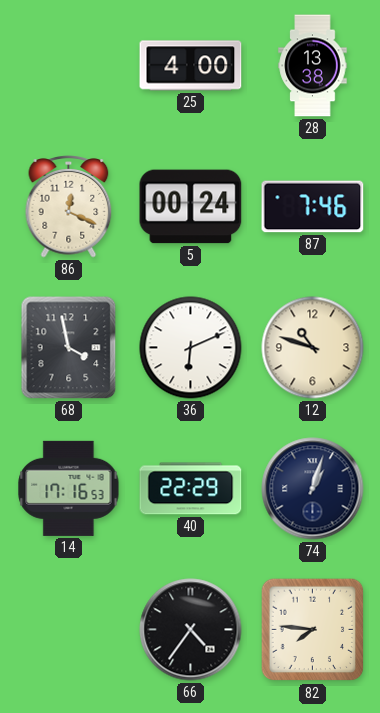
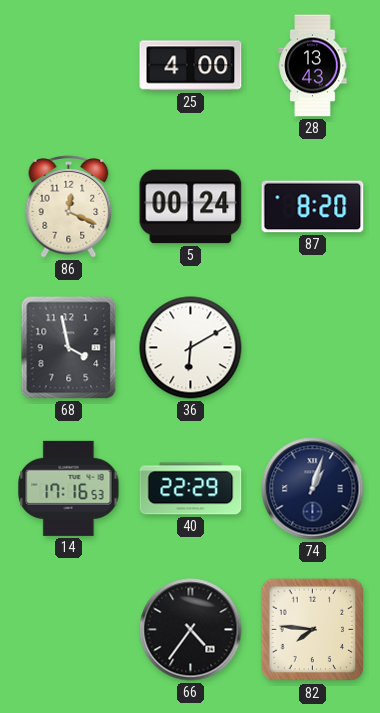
28: 13:38 -> 13:43 (313, 66)
87: 7:46 -> 8:20 (313, 207)
36: 6:11 -> 6:10 (191, 348)
12: 10:48 -> none (313, 348)
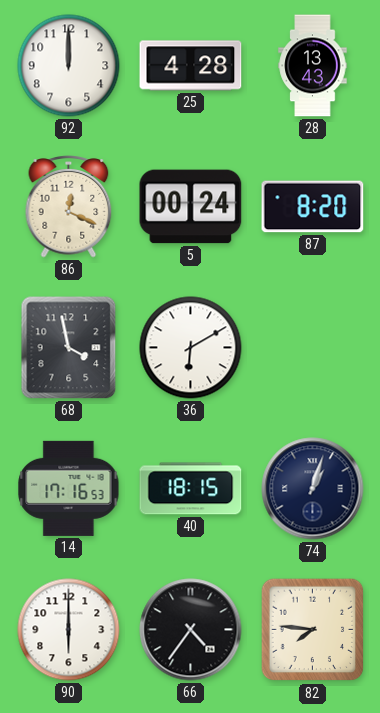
92: none -> 12:00 (69, 66)
25: 4:00 -> 4:28 (191, 66)
40: 22:29 -> 18:15 (191, 489)
90: none -> 6:00 (69, 630)
